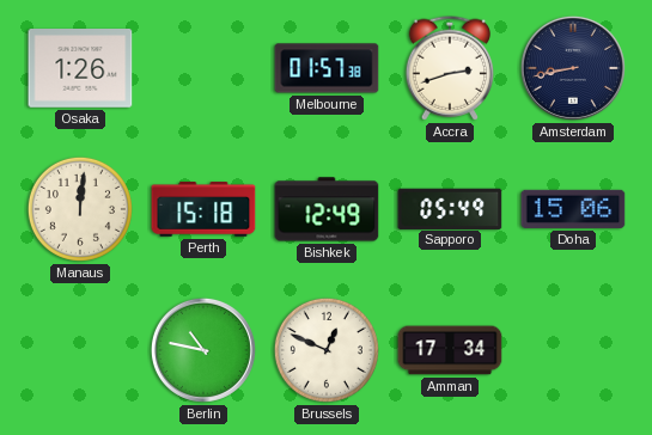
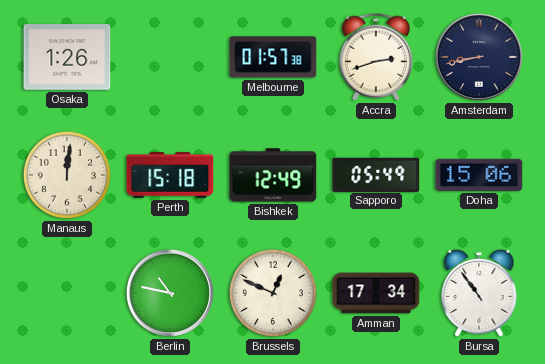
Bursa: none -> 10:54 (479, 293)
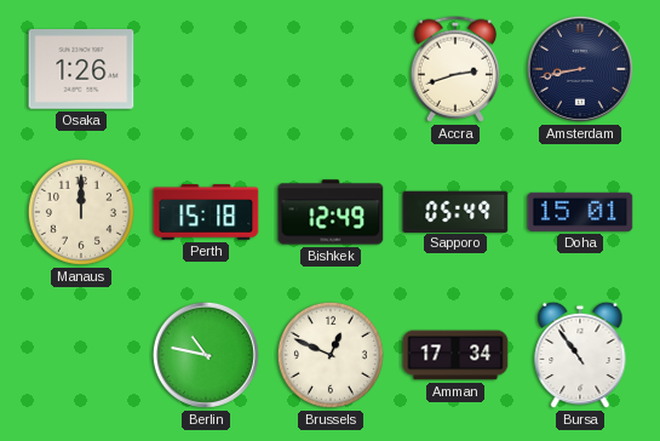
Melbourne: 01:57 -> none (273, 57)
Manaus: 12:01 -> 12:00 (81, 212)
Doha: 15:06 -> 15:01 (580, 212)
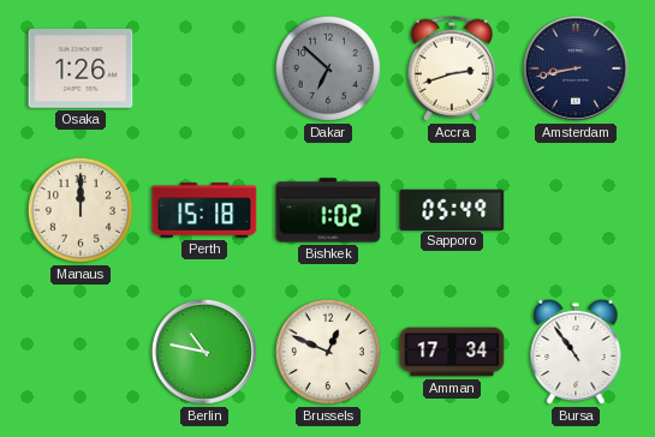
Dakar: none -> 6:52 (328, 68)
Bishkek: 12:49 -> 1:02 (328, 210)
Doha: 15:01 -> none (580, 212)
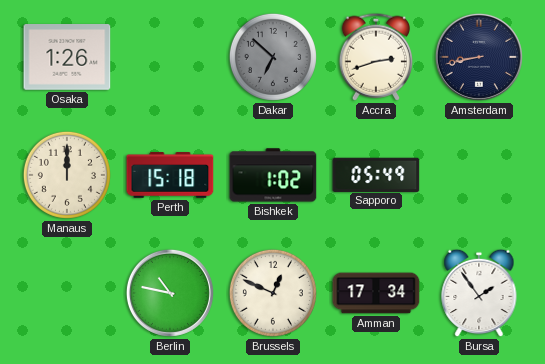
Bursa: 10:54 -> 1:54 (479, 293)
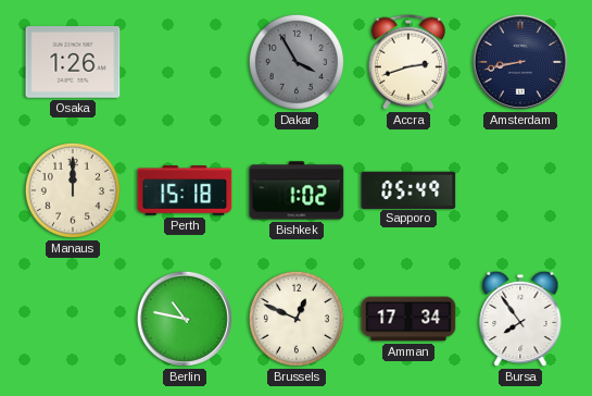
Dakar: 6:52 -> 3:55 (297, 62)
Bursa: 1:54 -> 7:54 (520, 319)
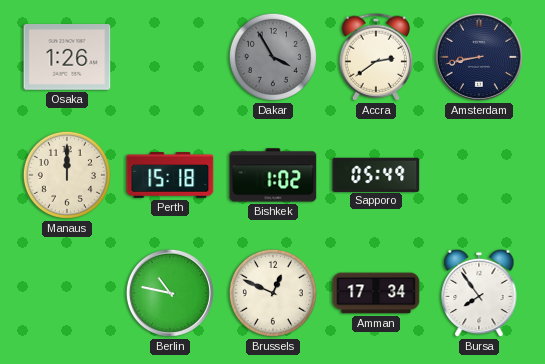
Accra: 2:42 -> 2:39 (376, 57)
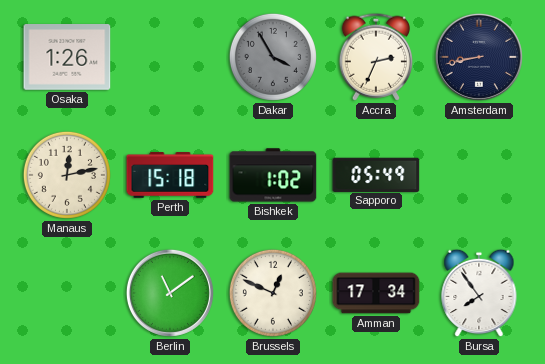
Accra: 2:39 -> 2:34 (376, 57)
Manaus: 12:00 -> 12:13 (67, 175)
Berlin: 10:47 -> 11:09 (170, 293)
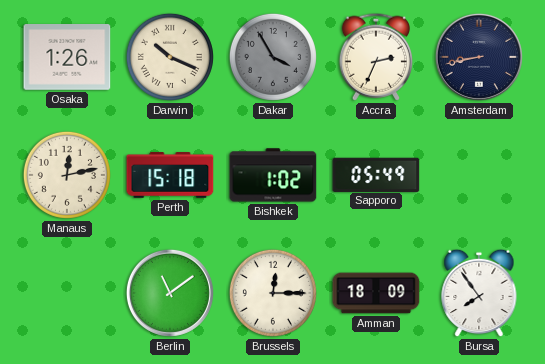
Darwin: none -> 10:19 (170, 57)
Brussels: 12:49 -> 12:15 (273, 293)
Amman: 17:34 -> 18:09 (376, 293)
